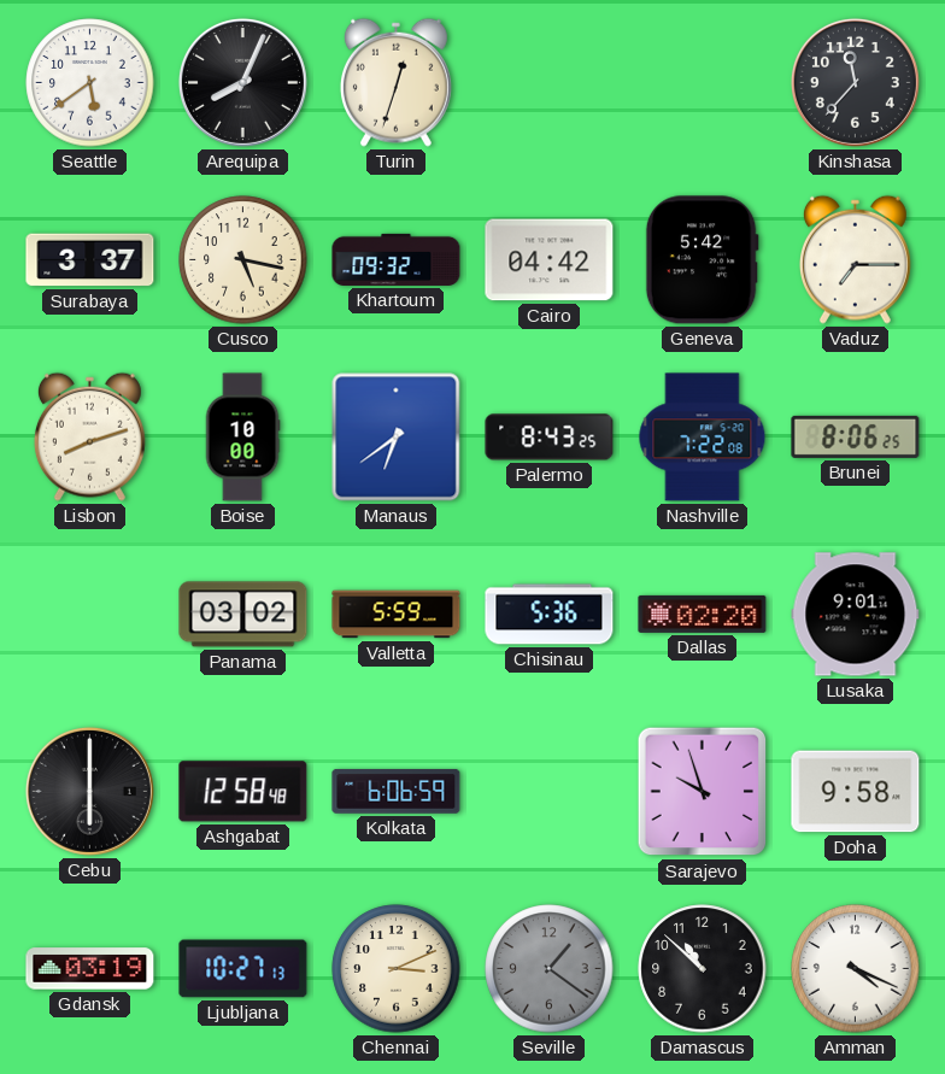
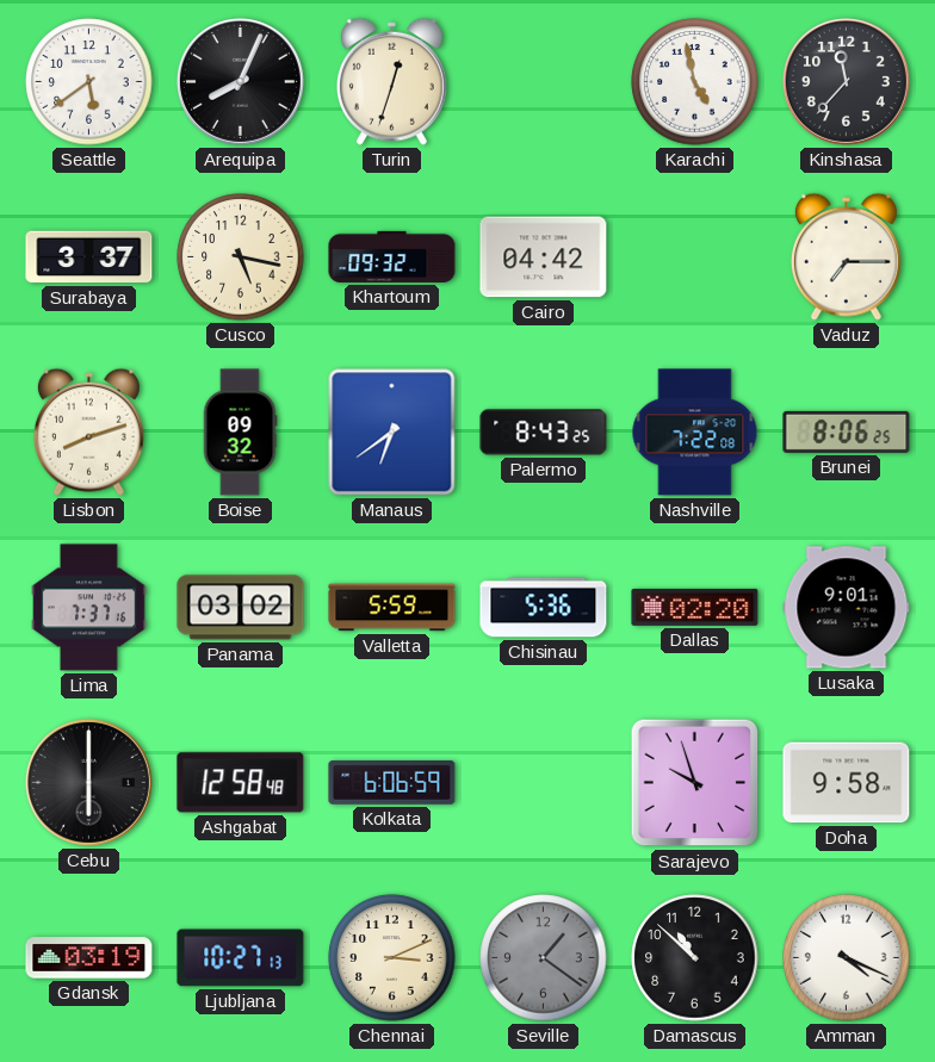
Karachi: none -> 4:58 (695, 82)
Geneva: 5:42 -> none (702, 260)
Boise: 10:00 -> 09:32 (240, 433)
Lima: none -> 7:37 (89, 608)
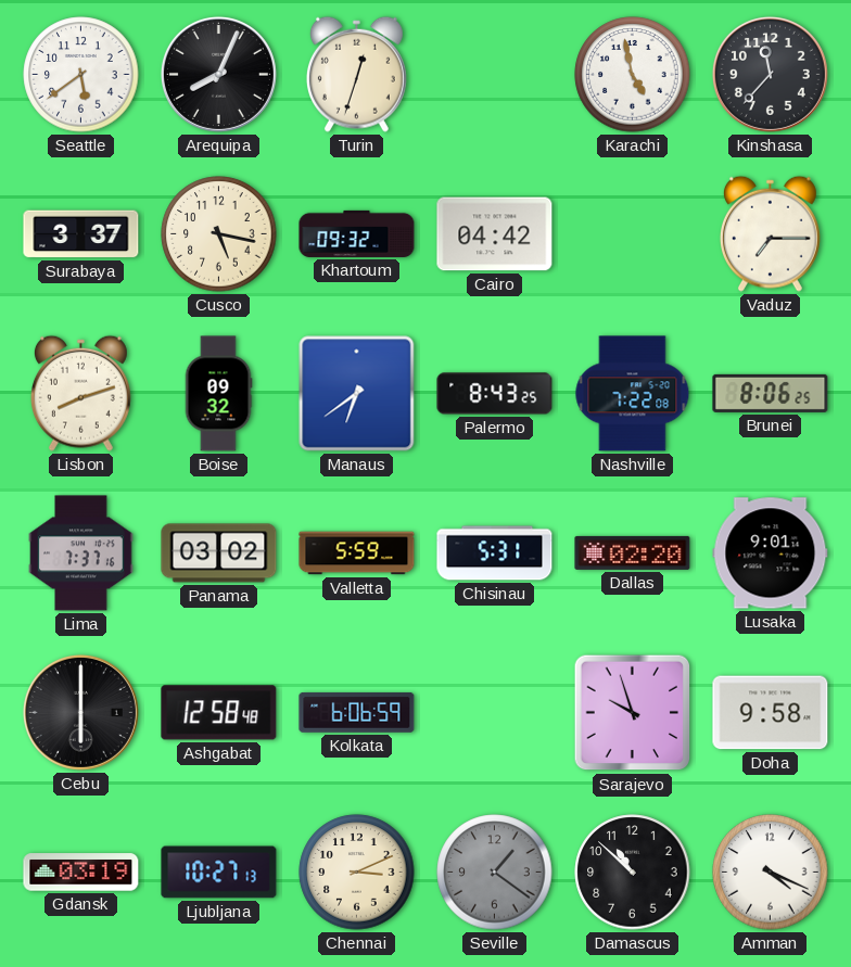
Chisinau: 5:36 -> 5:31 (495, 554)
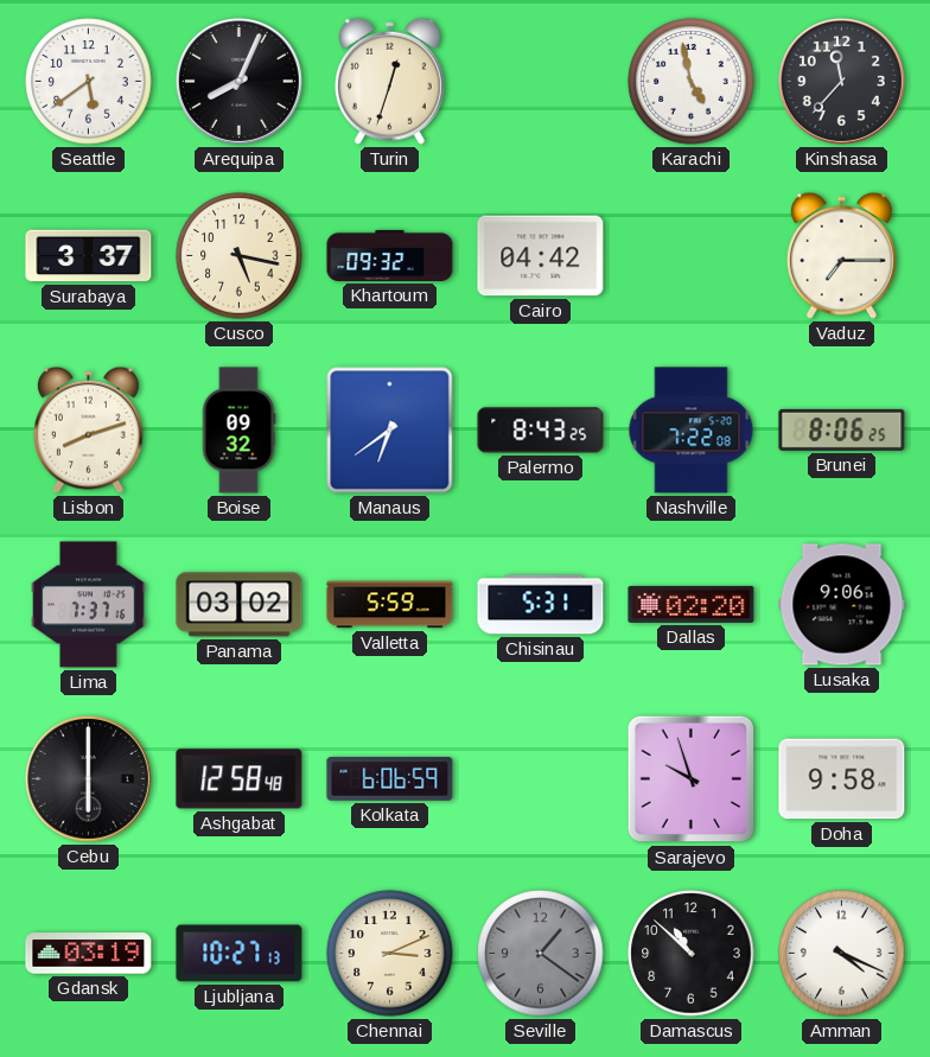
Lusaka: 9:01 -> 9:06 (842, 605)
